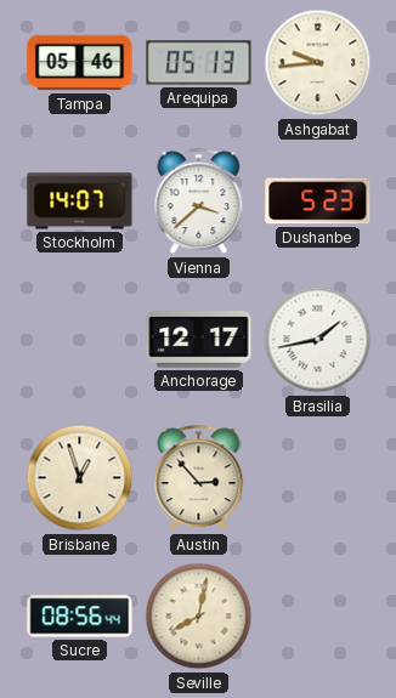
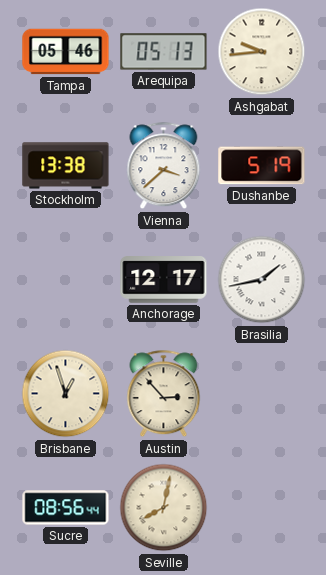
Stockholm: 14:07 -> 13:38 (66, 166)
Dushanbe: 5:23 -> 5:19 (262, 166)
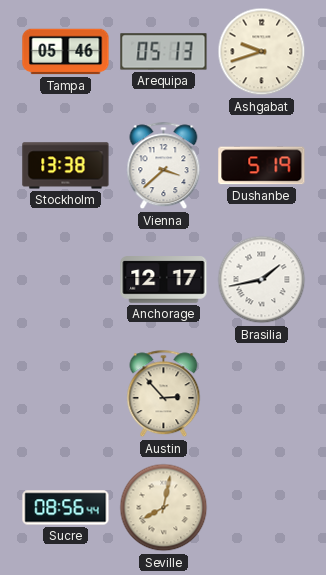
Ashgabat: 9:44 -> 9:42 (262, 52)
Brisbane: 12:57 -> none (66, 394)
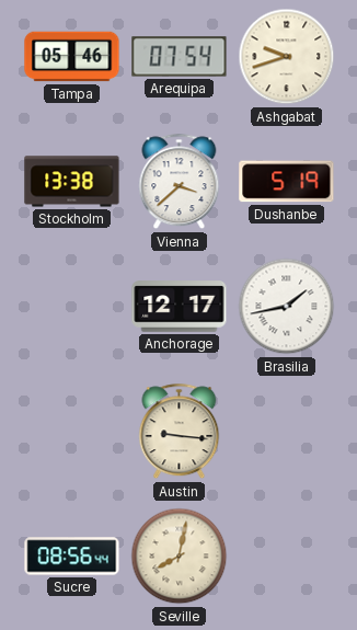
Arequipa: 05:13 -> 07:54 (180, 57)
Austin: 2:53 -> 9:16 (180, 432)
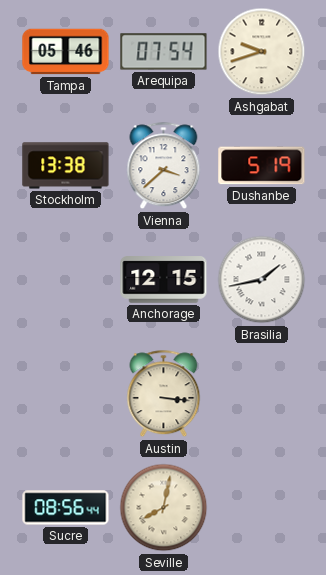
Anchorage: 12:17 -> 12:15 (164, 280)
Austin: 9:16 -> 3:16 (164, 394)
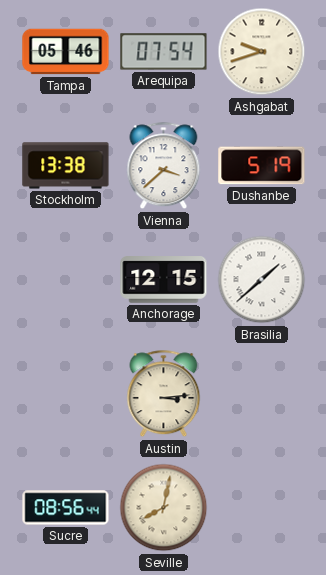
Brasilia: 1:43 -> 1:38 (262, 280)
Austin: 3:16 -> 3:14 (164, 394)
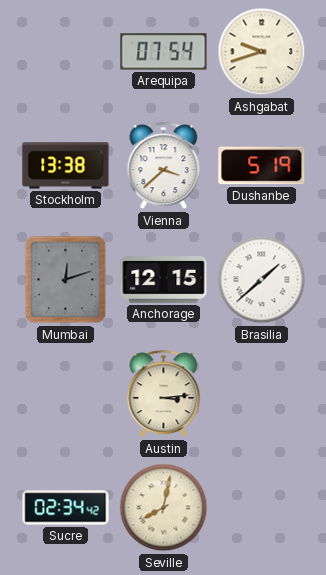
Tampa: 05:46 -> none (66, 52)
Mumbai: none -> 12:12 (66, 280)
Sucre: 08:56 -> 02:34 (66, 508)
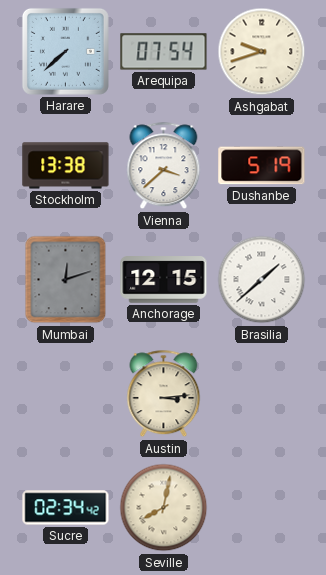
Harare: none -> 7:38 (65, 51)
